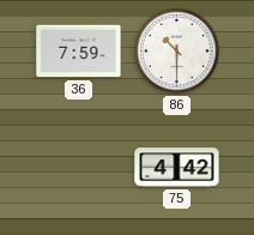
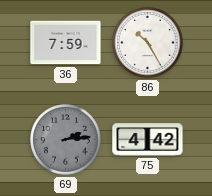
86: 10:30 -> 10:25 (148, 43)
69: none -> 2:14 (66, 140)
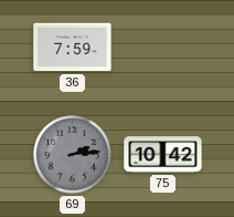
86: 10:25 -> none (148, 43)
75: 4:42 -> 10:42 (163, 155)
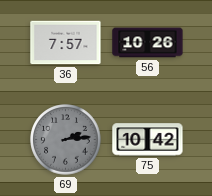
36: 7:59 -> 7:57 (66, 43)
56: none -> 10:26 (148, 43)
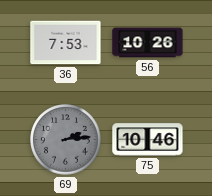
36: 7:57 -> 7:53 (66, 43)
75: 10:42 -> 10:46 (148, 140)
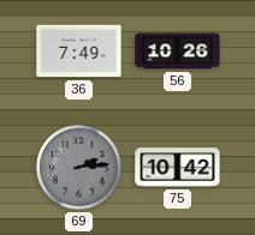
36: 7:53 -> 7:49 (79, 52)
75: 10:46 -> 10:42 (178, 168)
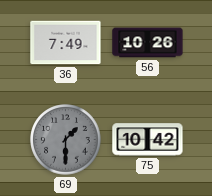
69: 2:14 -> 1:30 (66, 140)
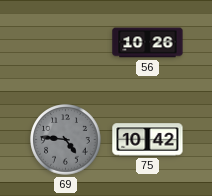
36: 7:49 -> none (66, 43)
69: 1:30 -> 4:46 (66, 140)
